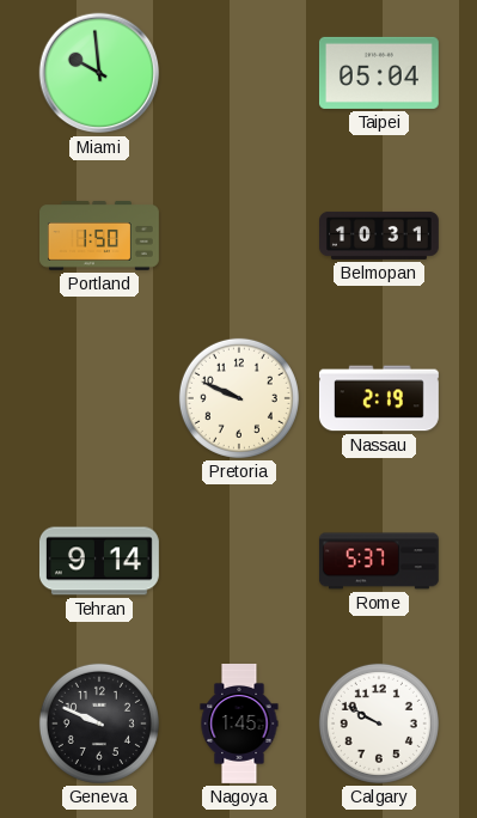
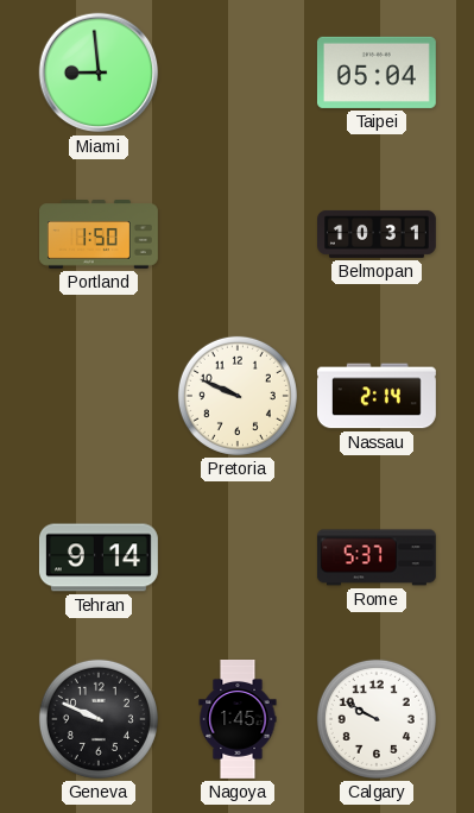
Miami: 9:59 -> 8:59 (99, 73)
Nassau: 2:19 -> 2:14 (377, 396)
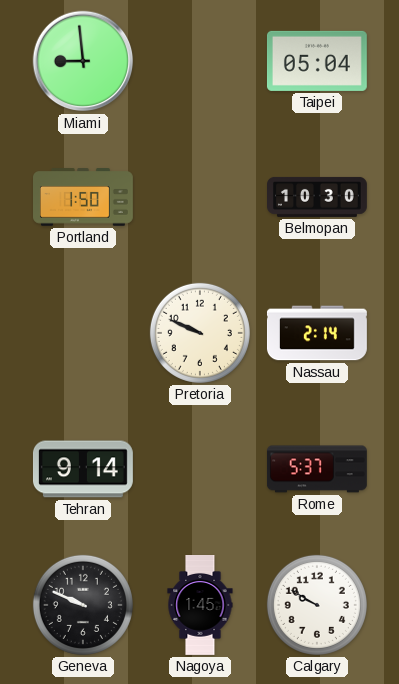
Belmopan: 10:31 -> 10:30 (318, 197)
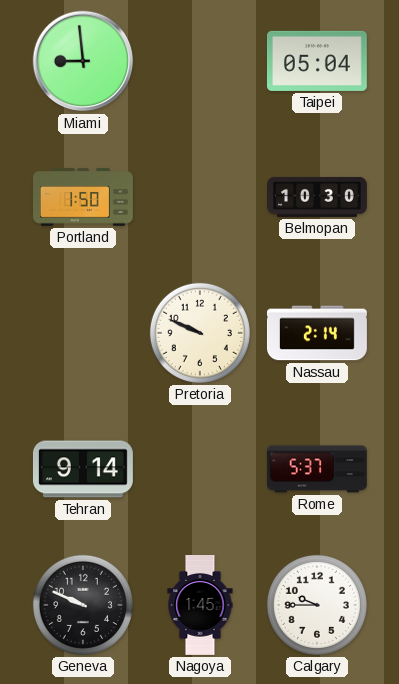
Calgary: 9:50 -> 9:45 (317, 605)
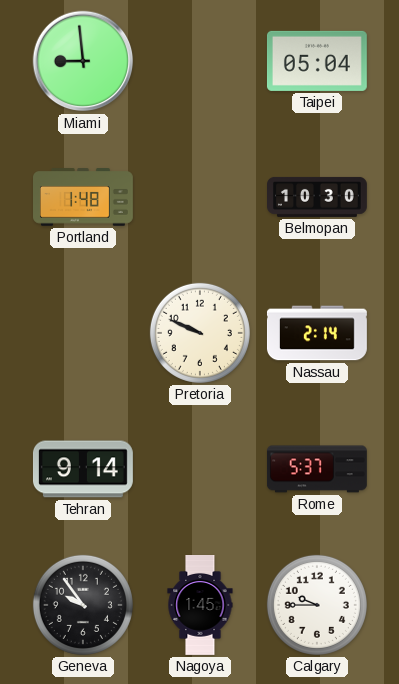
Portland: 1:50 -> 1:48 (84, 197)
Geneva: 9:49 -> 9:54 (83, 605)
